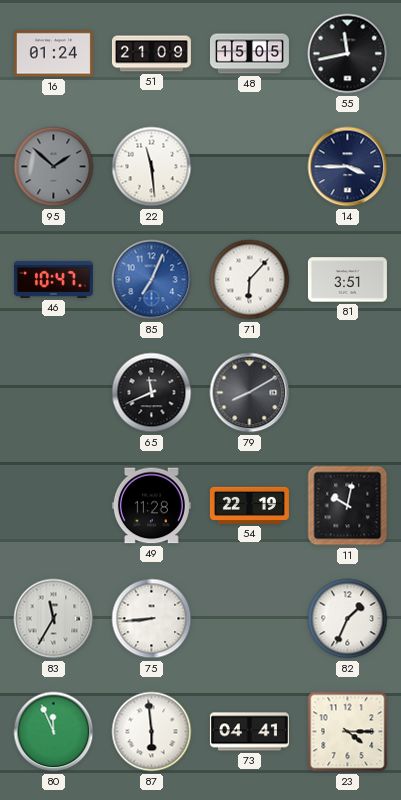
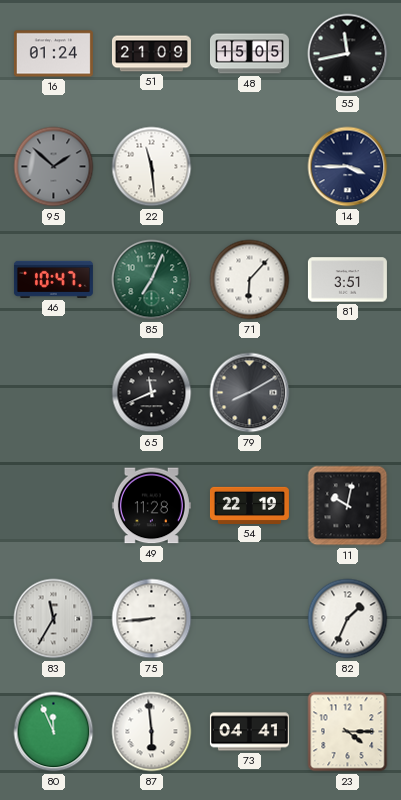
85 dial: blue -> green (152, 280)
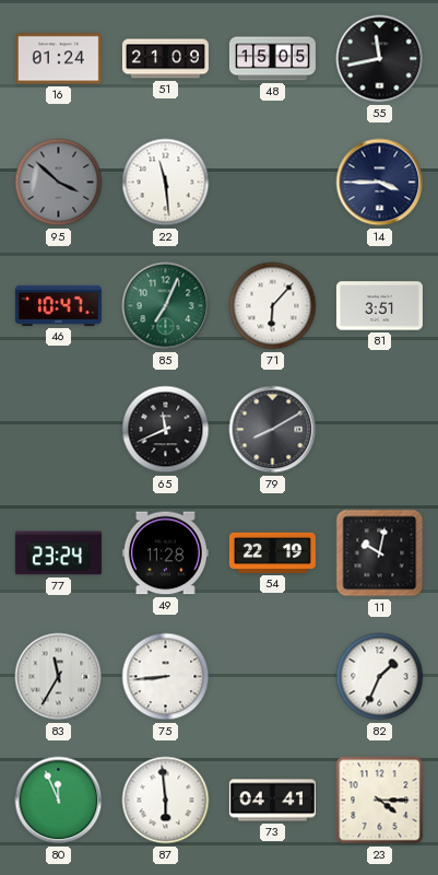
95: 1:52 -> 3:52 (59, 183)
77: none -> 23:24 (58, 553)
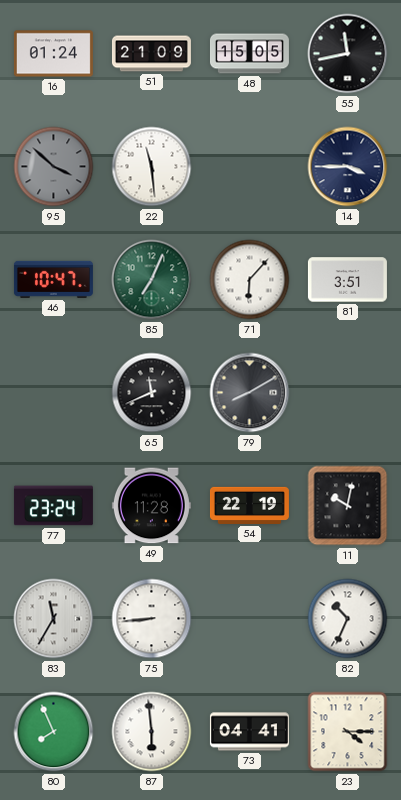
82: 1:34 -> 10:34 (348, 619)
80: 11:56 -> 7:56 (54, 732)
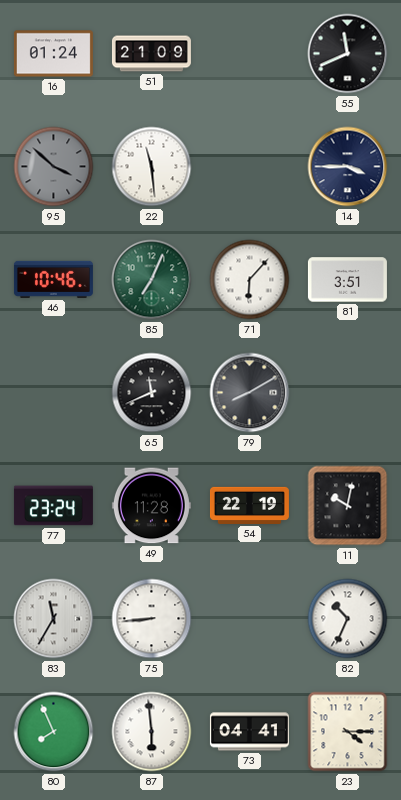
48: 15:05 -> none (249, 54)
55: 11:43 -> 11:41 (348, 54)
46: 10:47 -> 10:46 (53, 279)
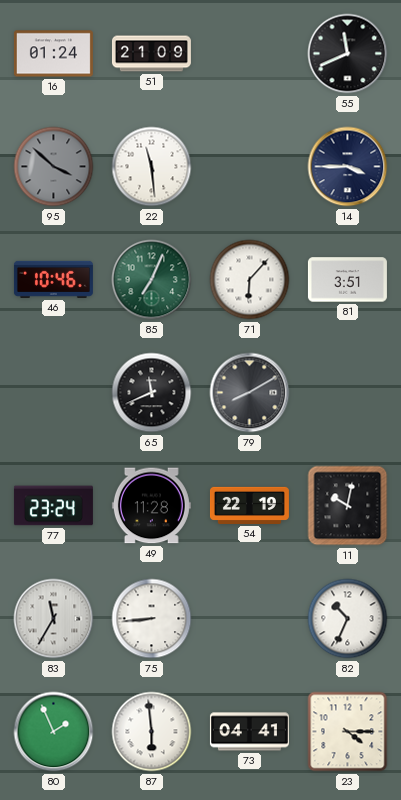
80: 7:56 -> 1:56 (54, 732)
